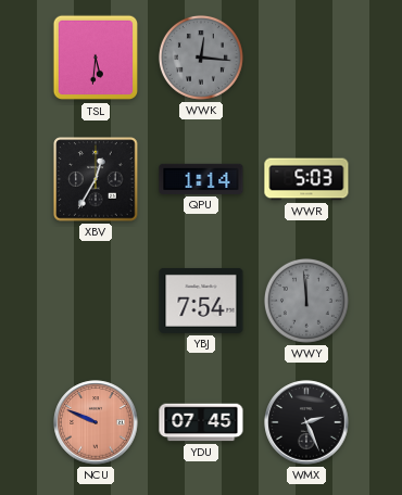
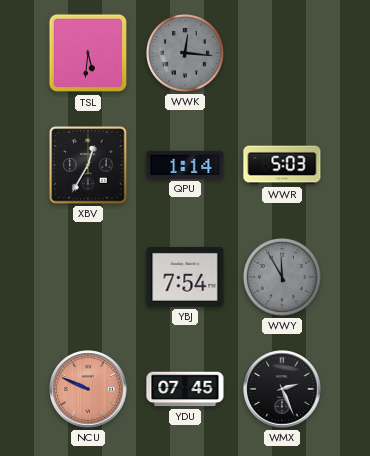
WWY: 11:59 -> 11:55 (282, 277)
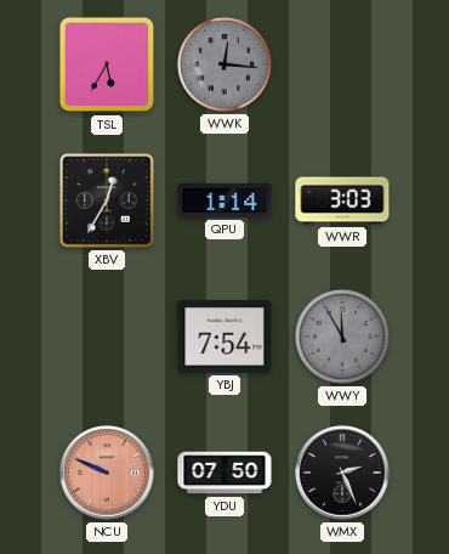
TSL: 5:31 -> 5:35 (107, 64)
WWR: 5:03 -> 3:03 (342, 200)
YDU: 07:45 -> 07:50 (224, 473)
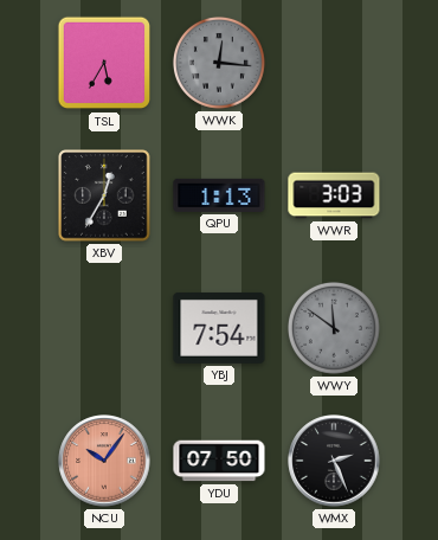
QPU: 1:14 -> 1:13 (219, 195)
WWY: 11:55 -> 11:51 (334, 328)
NCU: 9:49 -> 10:06 (104, 461)
